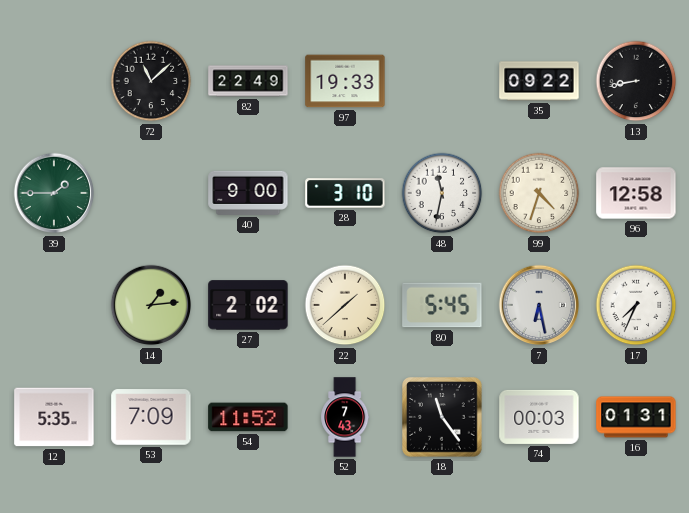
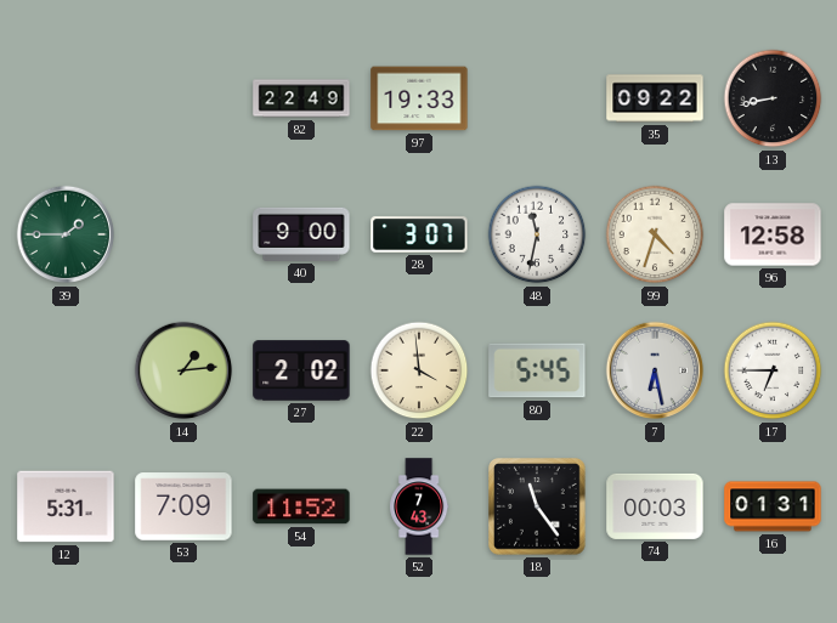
72: 11:08 -> none (151, 81)
28: 3:10 -> 3:07 (419, 234)
22: 1:38 -> 3:59 (419, 370)
17: 7:34 -> 6:45 (773, 370)
12: 5:35 -> 5:31 (66, 506)
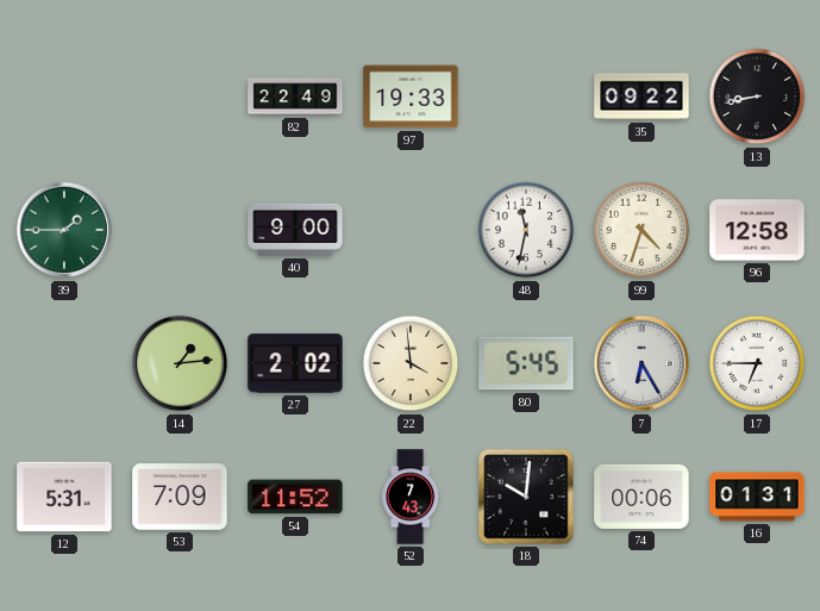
28: 3:07 -> none (419, 234)
7: 6:28 -> 6:25 (641, 363)
18: 11:24 -> 10:01 (527, 498)
74: 00:03 -> 00:06 (641, 497)
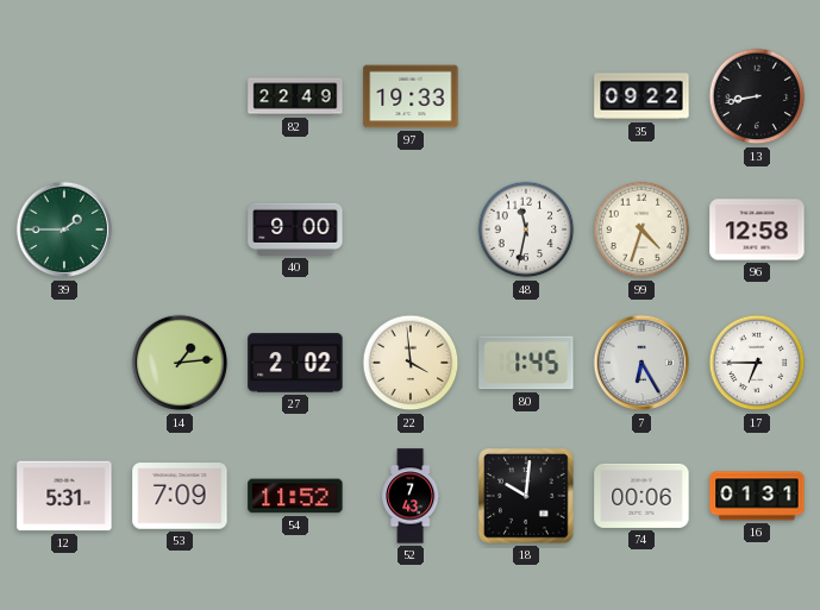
80: 5:45 -> 1:45 (526, 363)
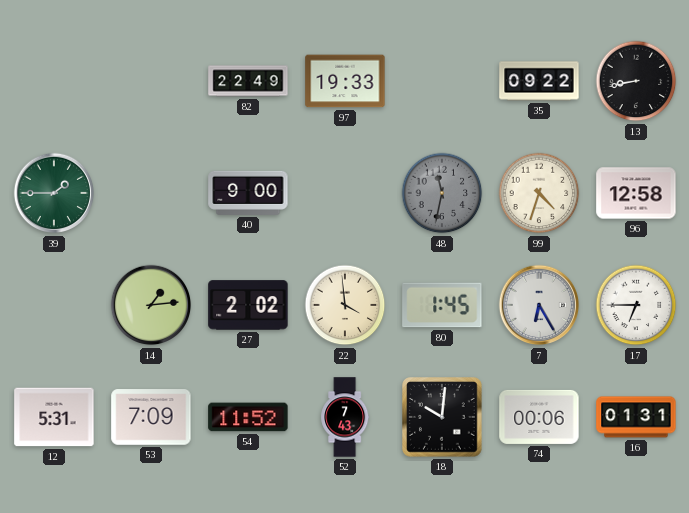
48 dial: white -> grey (442, 193)
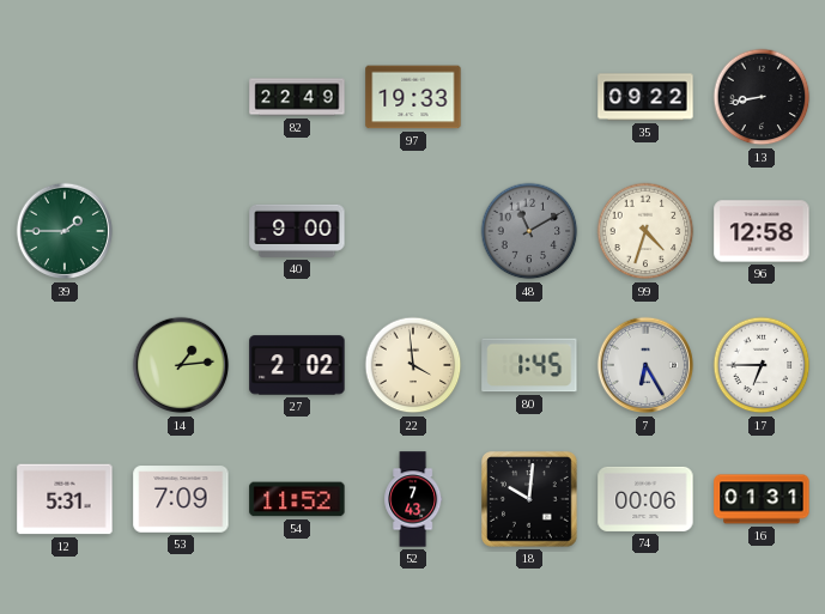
48: 11:32 -> 11:10 (529, 231)
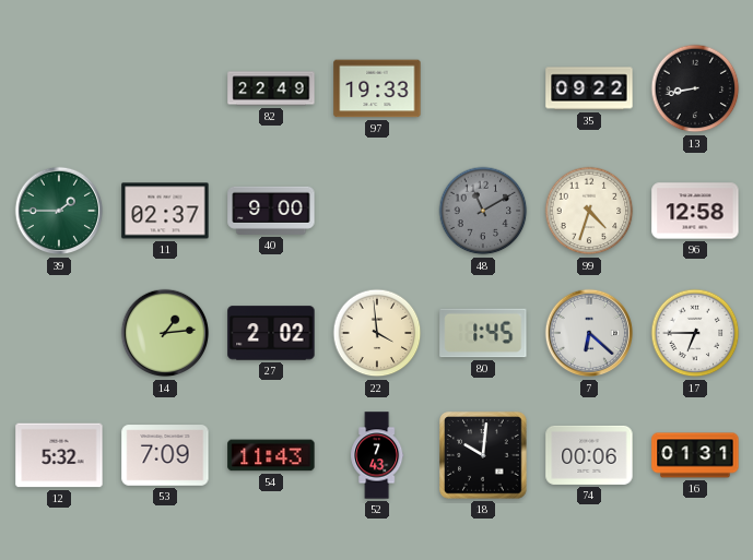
11: none -> 02:37 (165, 211)
7: 6:25 -> 6:22 (589, 333)
12: 5:31 -> 5:32 (59, 455)
54: 11:52 -> 11:43 (271, 455)
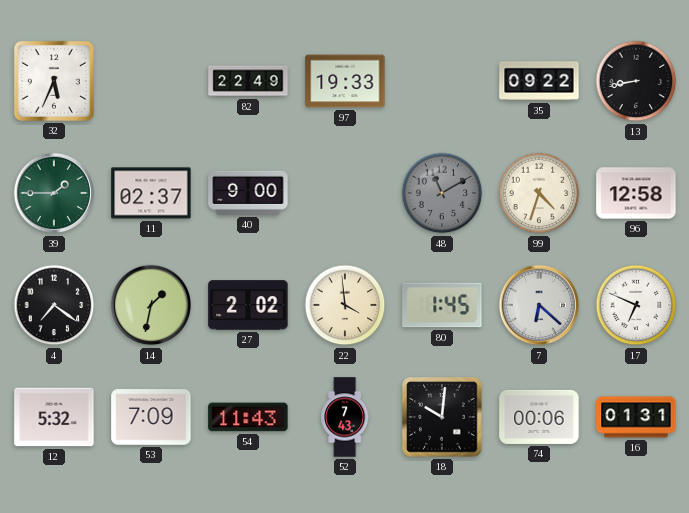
32: none -> 5:34 (54, 81)
4: none -> 7:21 (54, 305)
14: 1:14 -> 1:32 (151, 305)
17: 6:45 -> 6:49 (636, 305)
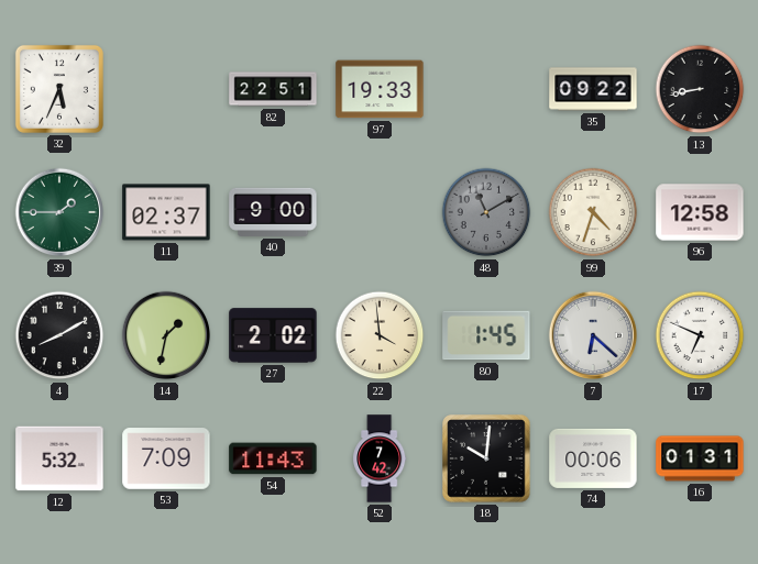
82: 22:49 -> 22:51 (273, 89)
4: 7:21 -> 8:10 (59, 335)
52: 7:43 -> 7:42 (380, 458)
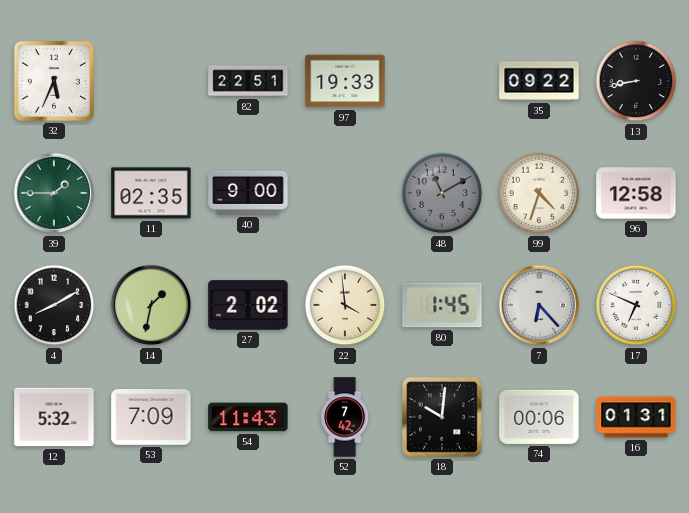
11: 02:37 -> 02:35 (151, 193)
7: 6:22 -> 6:23 (539, 305)
